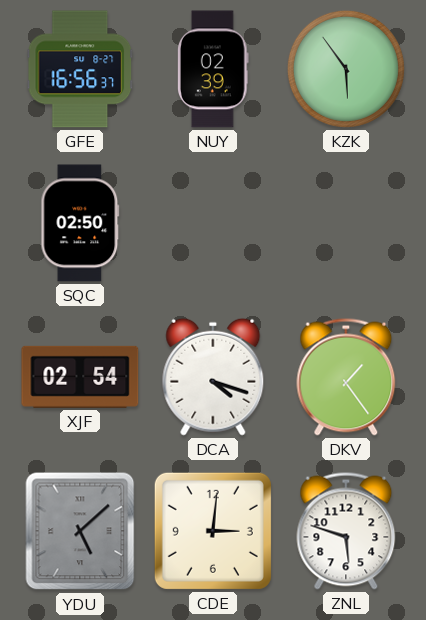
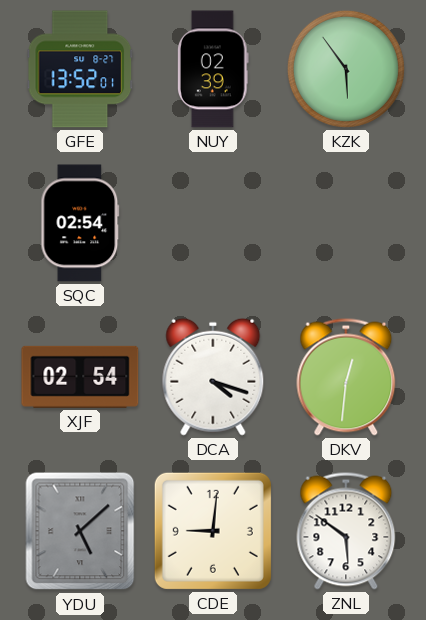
GFE: 16:56 -> 13:52 (80, 69)
SQC: 02:50 -> 02:54 (80, 223)
DKV: 1:24 -> 12:31 (346, 377)
CDE: 3:01 -> 9:01 (213, 531)
ZNL: 5:48 -> 5:51 (346, 531)
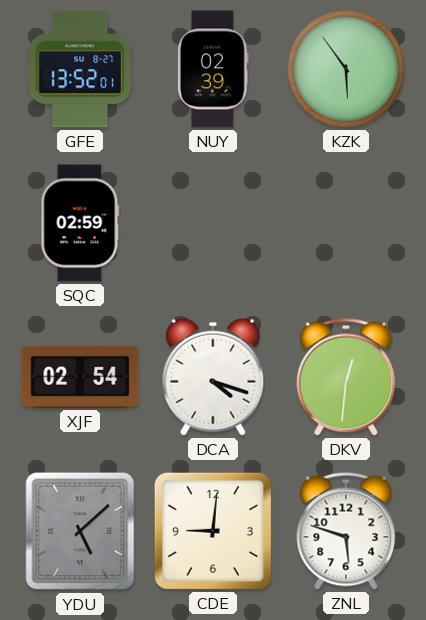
SQC: 02:54 -> 02:59 (80, 223)
ZNL: 5:51 -> 5:48 (346, 531)
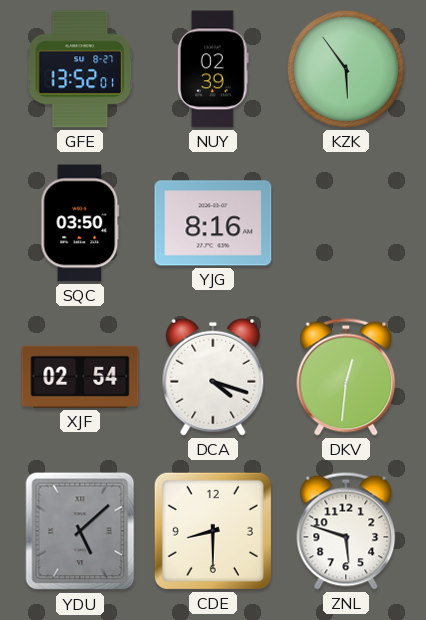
SQC: 02:59 -> 03:50 (80, 223)
YJG: none -> 8:16 (213, 223)
CDE: 9:01 -> 8:30 (213, 531)
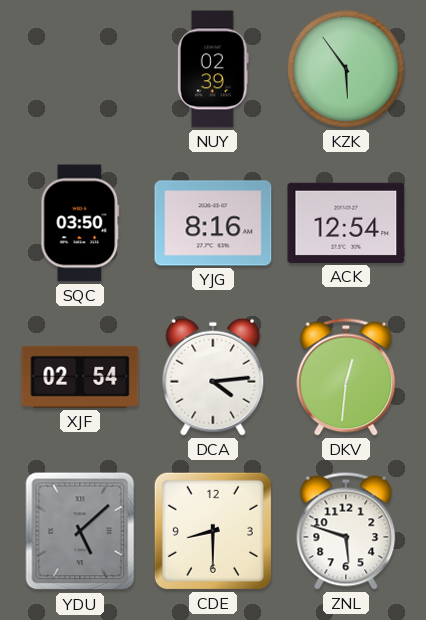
GFE: 13:52 -> none (80, 69)
ACK: none -> 12:54 (346, 223)
DCA: 4:18 -> 4:14 (213, 377)
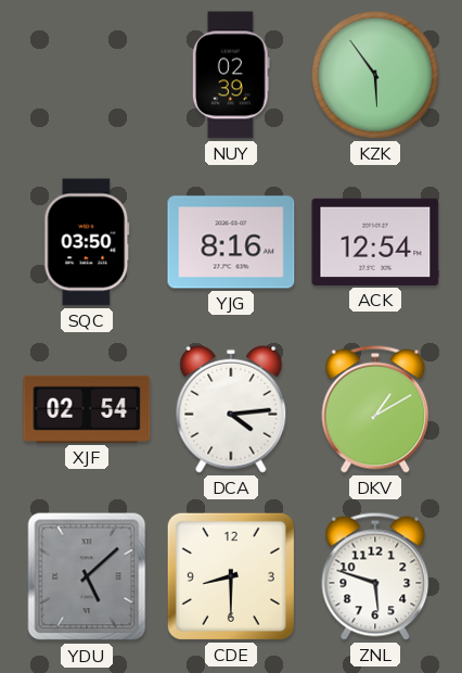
DKV: 12:31 -> 1:10 (375, 409)
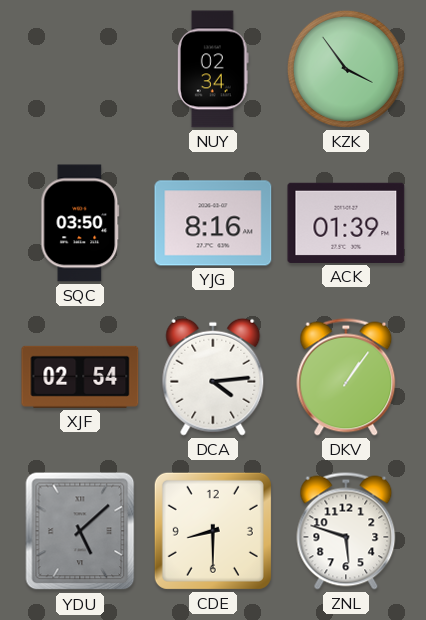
NUY: 02:39 -> 02:34 (214, 69)
KZK: 5:54 -> 3:54 (346, 69)
ACK: 12:54 -> 01:39 (346, 223)
DKV: 1:10 -> 1:06 (346, 377)
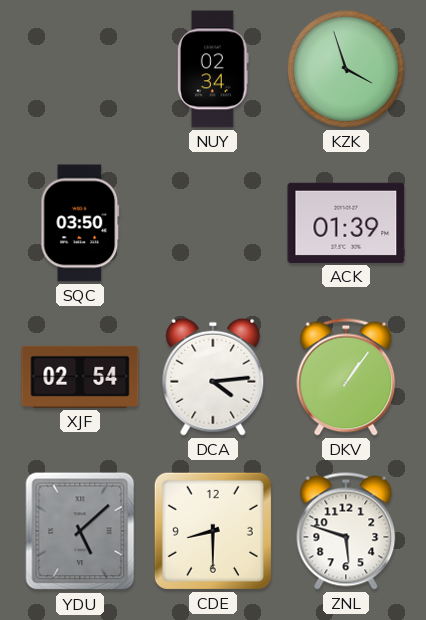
KZK: 3:54 -> 3:57 (346, 69)
YJG: 8:16 -> none (213, 223)
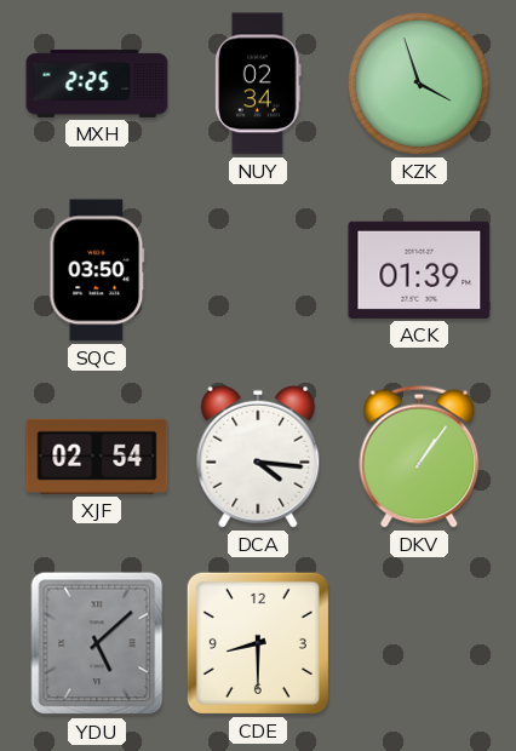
MXH: none -> 2:25 (97, 84)
DCA: 4:14 -> 4:16 (258, 457)
ZNL: 5:48 -> none (346, 531)
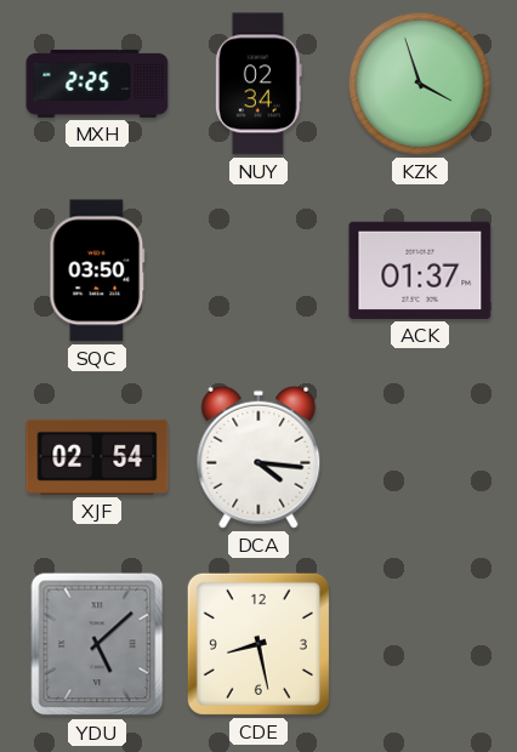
ACK: 01:39 -> 01:37 (420, 270)
DKV: 1:06 -> none (419, 457)
CDE: 8:30 -> 8:28 (258, 644)
